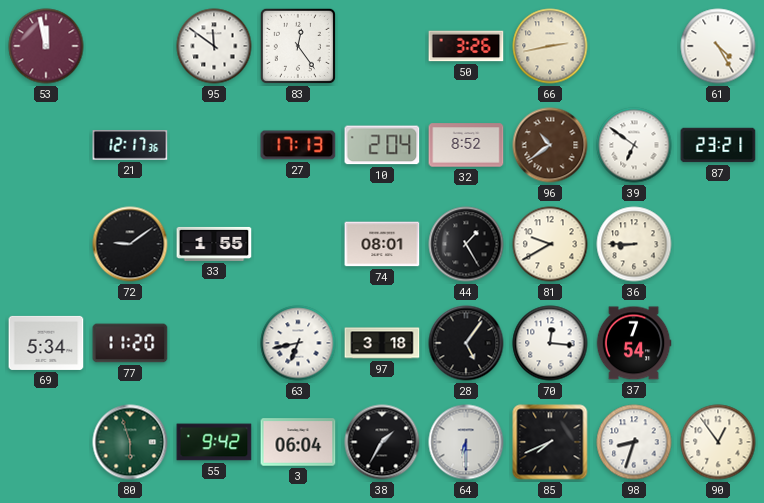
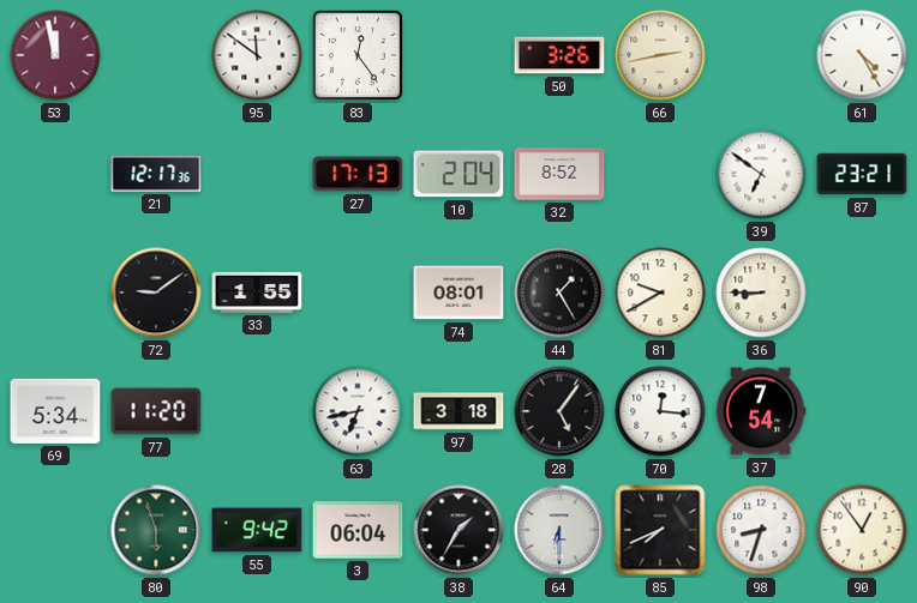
96: 10:39 -> none (550, 145)
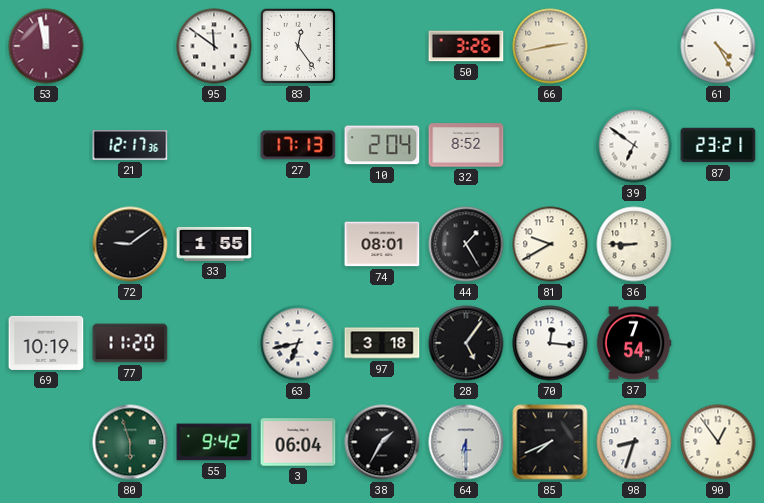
69: 5:34 -> 10:19 (46, 343)
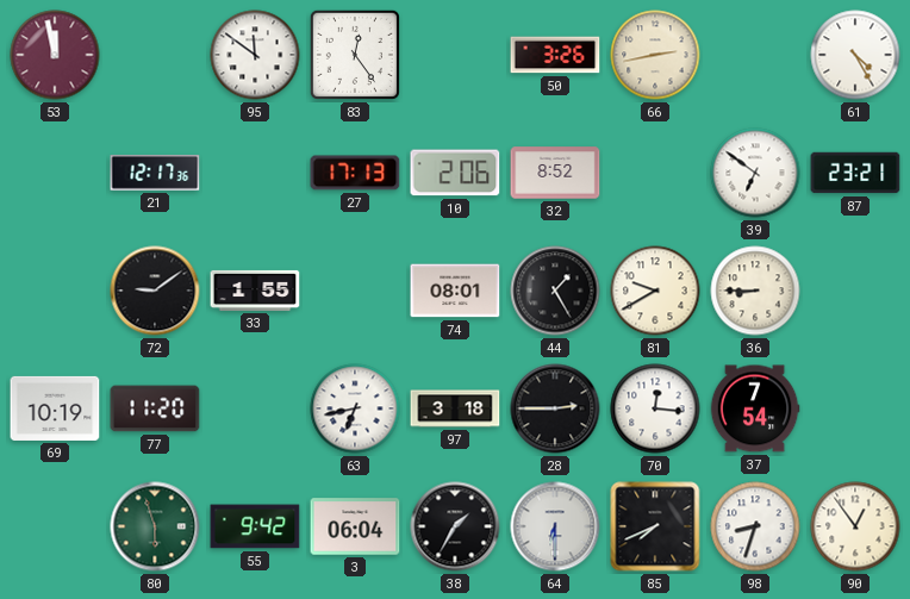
10: 2:04 -> 2:06 (455, 173)
28: 5:06 -> 2:45 (555, 408)
